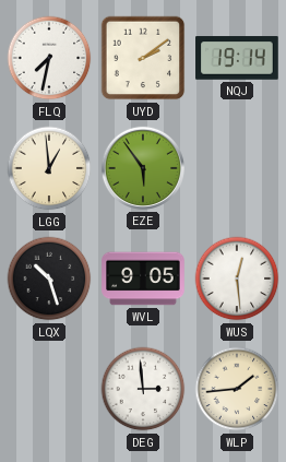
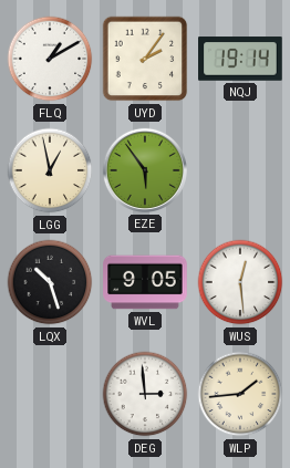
FLQ: 7:32 -> 1:10 (50, 59)
UYD: 2:09 -> 2:06 (145, 59)
LGG: 12:59 -> 12:58 (50, 170)
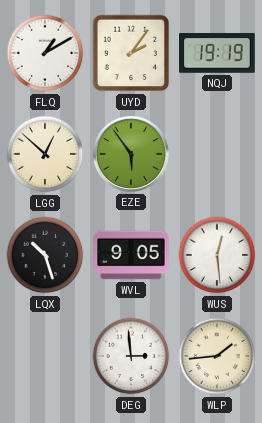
NQJ: 19:14 -> 19:19 (217, 53)
LGG: 12:58 -> 12:52 (45, 154)
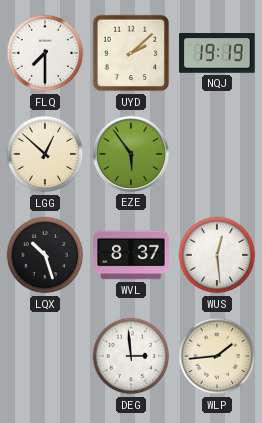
FLQ: 1:10 -> 7:30 (45, 53)
UYD: 2:06 -> 2:08 (131, 53)
WVL: 9:05 -> 8:37 (131, 255)
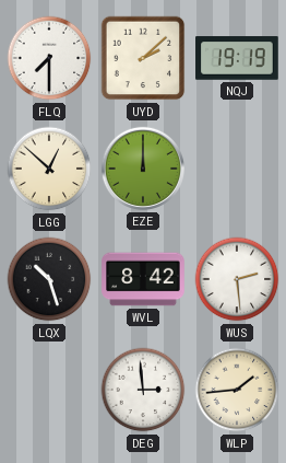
EZE: 5:54 -> 12:00 (143, 169)
WVL: 8:37 -> 8:42 (143, 279)
WUS: 12:29 -> 2:29 (237, 279)
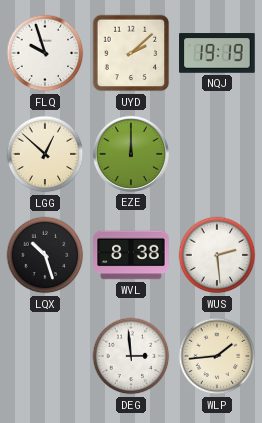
FLQ: 7:30 -> 9:57 (45, 53)
WVL: 8:42 -> 8:38 (131, 255)
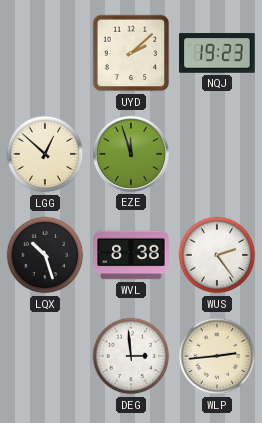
FLQ: 9:57 -> none (45, 53)
NQJ: 19:19 -> 19:23 (217, 53)
EZE: 12:00 -> 11:57 (131, 154)
WUS: 2:29 -> 2:24 (217, 255)
WLP: 1:44 -> 2:44 (217, 356)
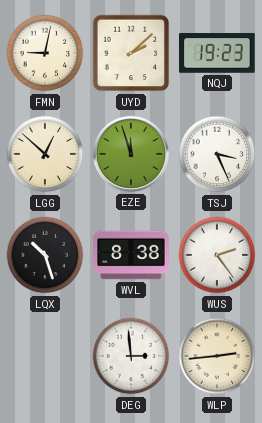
FMN: none -> 9:02 (45, 53)
TSJ: none -> 3:26 (217, 154)
